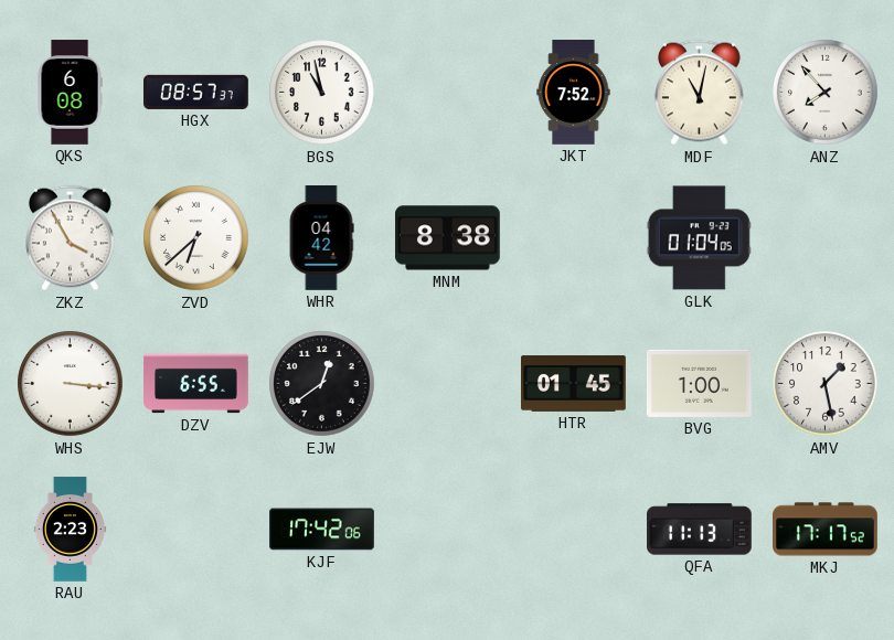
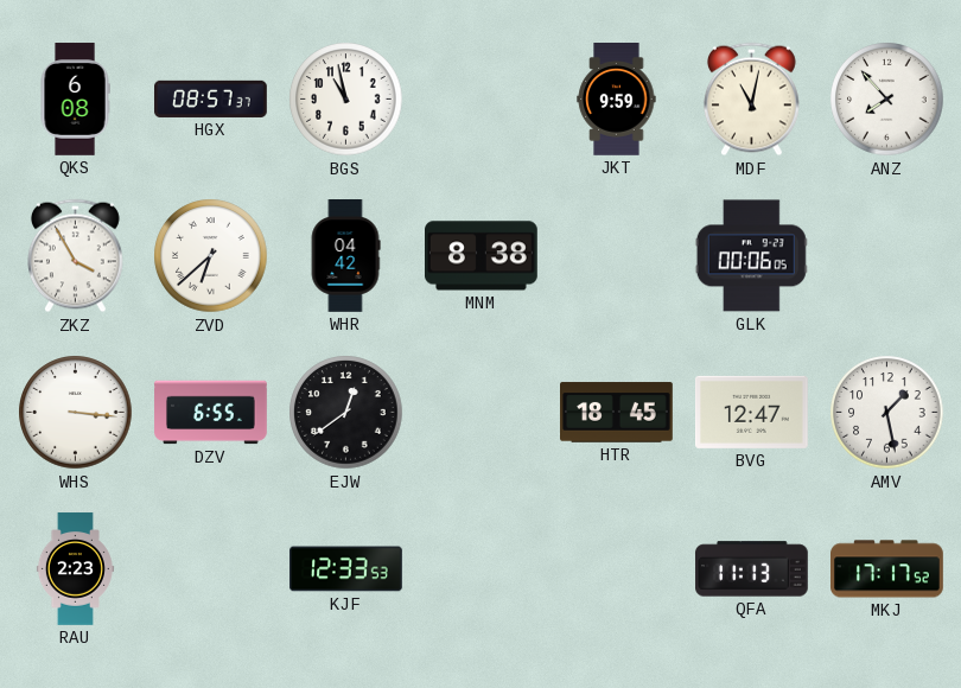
JKT: 7:52 -> 9:59 (617, 100)
GLK: 01:04 -> 00:06 (751, 256)
HTR: 01:45 -> 18:45 (617, 413)
BVG: 1:00 -> 12:47 (752, 412)
KJF: 17:42 -> 12:33 (346, 569)
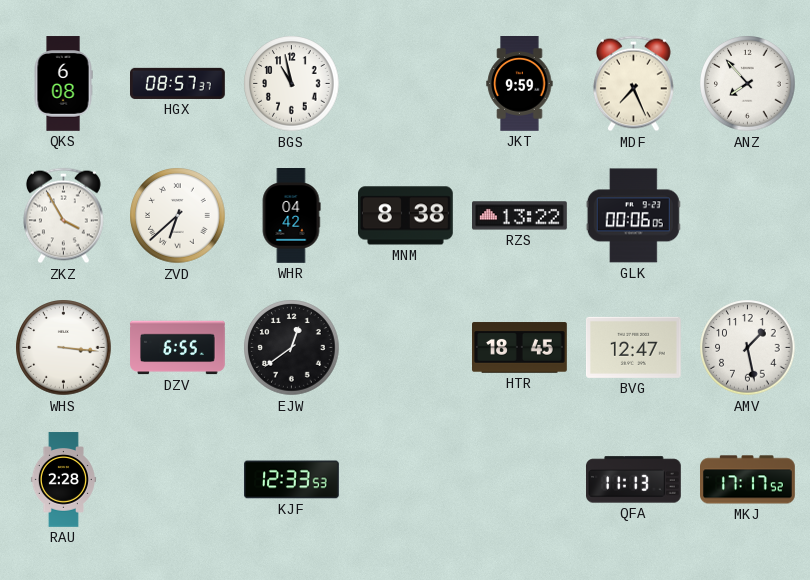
MDF: 11:02 -> 7:26 (633, 84)
RZS: none -> 13:22 (520, 216)
RAU: 2:23 -> 2:28 (63, 480)
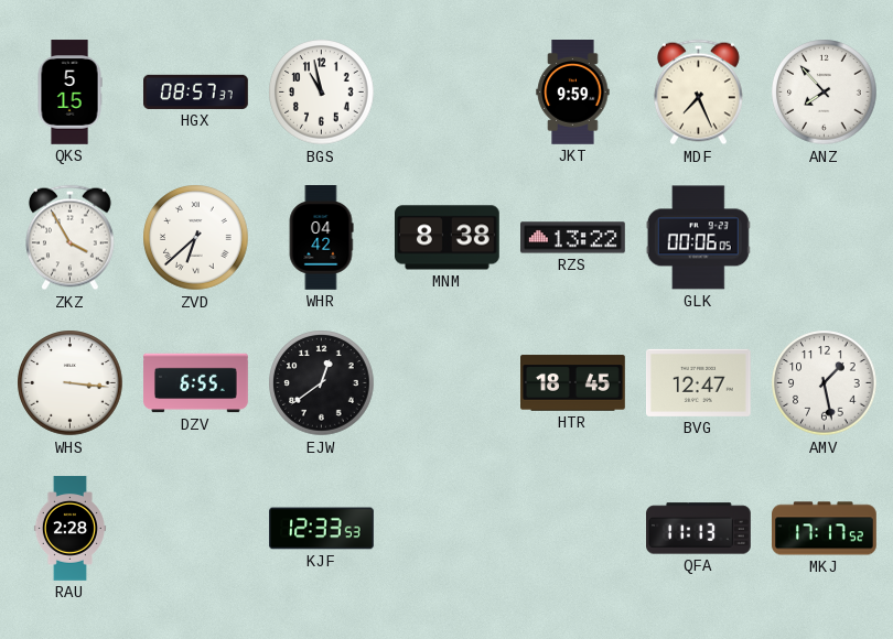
QKS: 6:08 -> 5:15 (69, 93)
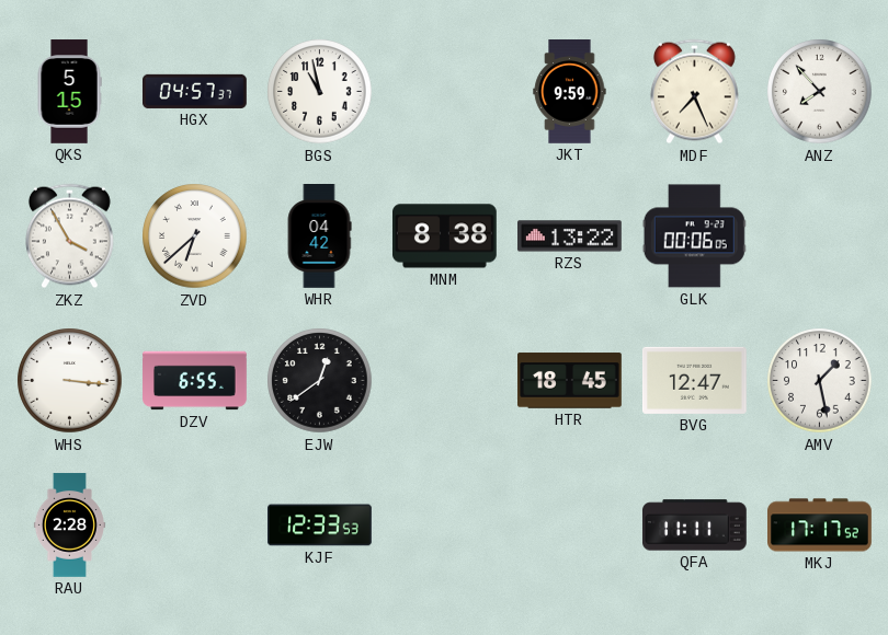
HGX: 08:57 -> 04:57 (195, 91)
QFA: 11:13 -> 11:11 (695, 526)
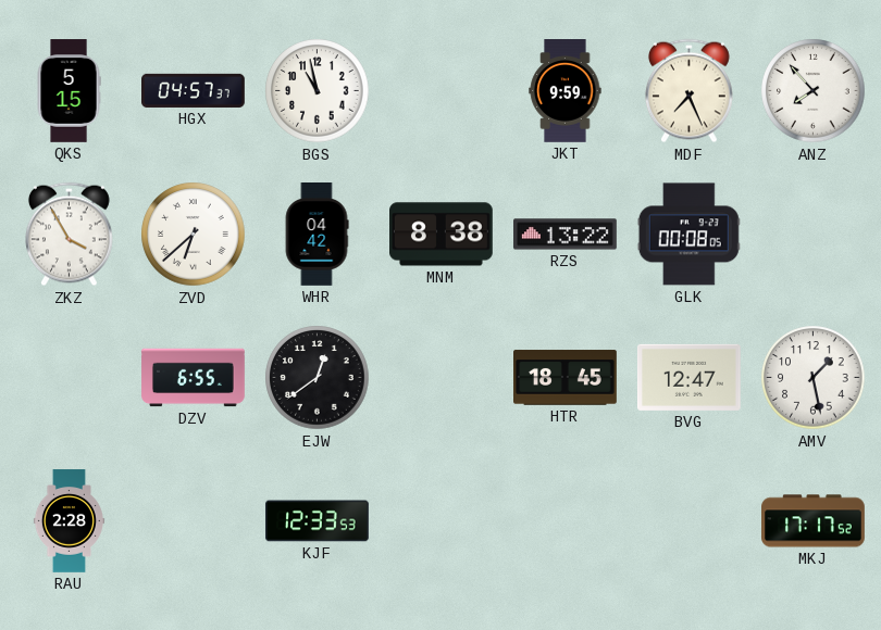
GLK: 00:06 -> 00:08 (688, 235)
WHS: 3:16 -> none (70, 381)
QFA: 11:11 -> none (695, 526)
